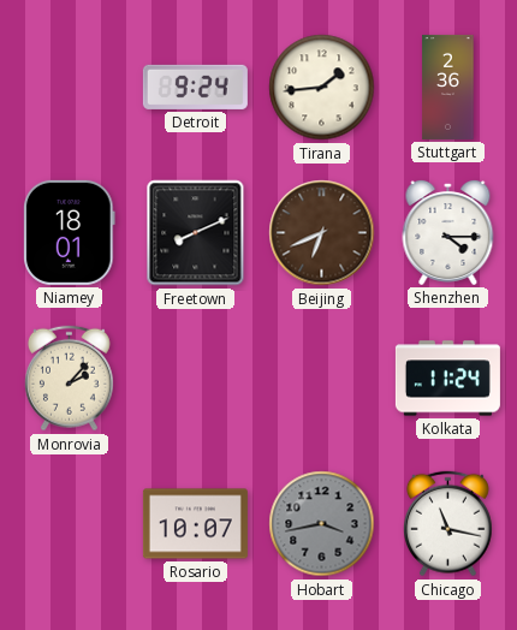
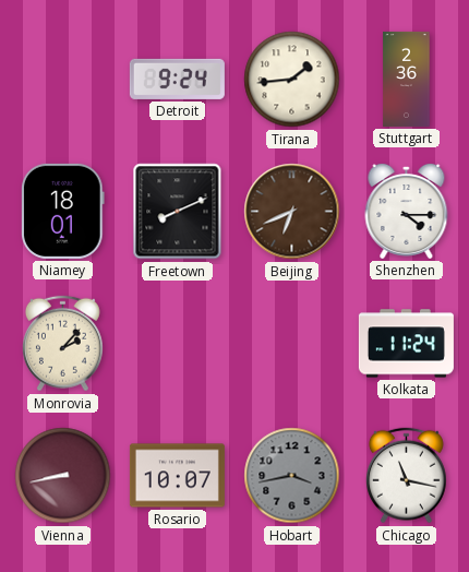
Vienna: none -> 8:43 (63, 476)
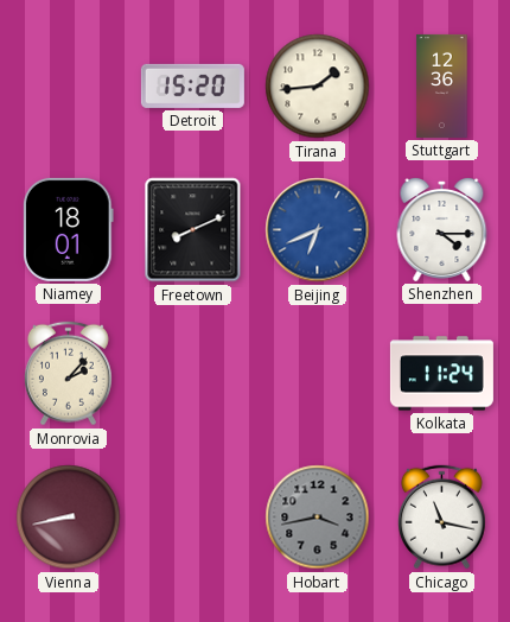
Detroit: 9:24 -> 15:20 (192, 85)
Stuttgart: 2:36 -> 12:36 (442, 85)
Beijing dial: brown -> blue (318, 230)
Rosario: 10:07 -> none (177, 476)
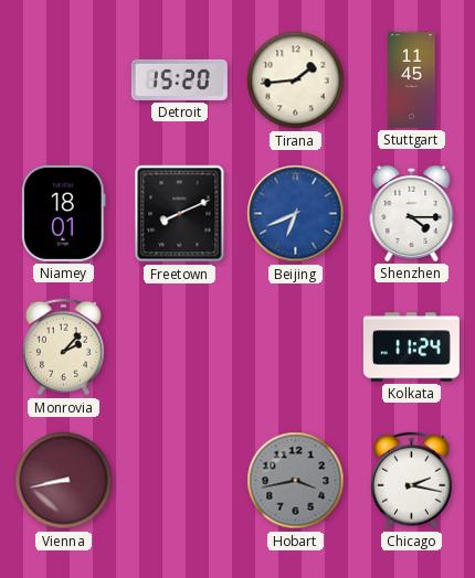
Stuttgart: 12:36 -> 11:45 (412, 79)
Chicago: 11:17 -> 2:17 (411, 481)
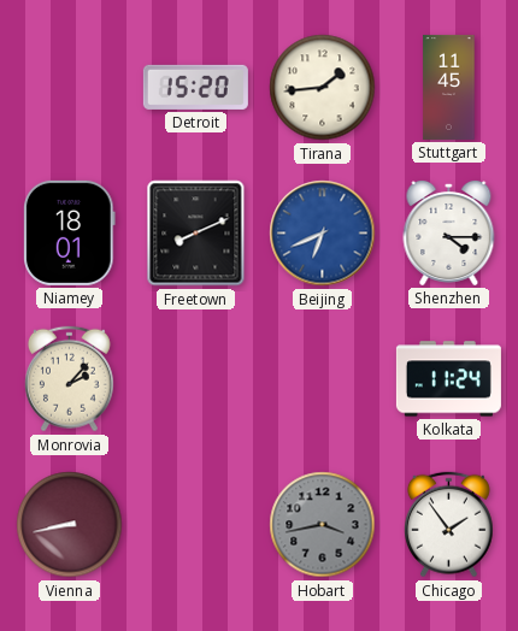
Chicago: 2:17 -> 1:54 (448, 525)
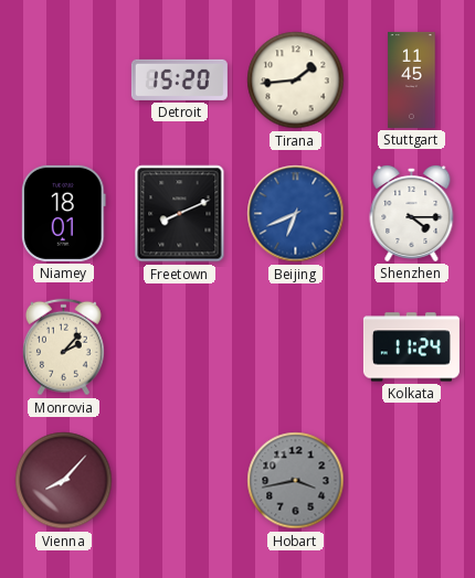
Vienna: 8:43 -> 8:07 (64, 481)
Chicago: 1:54 -> none (448, 525)
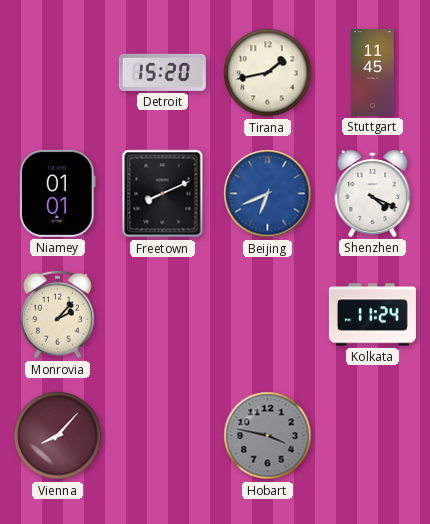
Tirana: 1:44 -> 1:43 (268, 73)
Niamey: 18:01 -> 01:01 (58, 193)
Shenzhen: 4:15 -> 4:19 (373, 193)
Hobart: 3:43 -> 3:47 (268, 436)
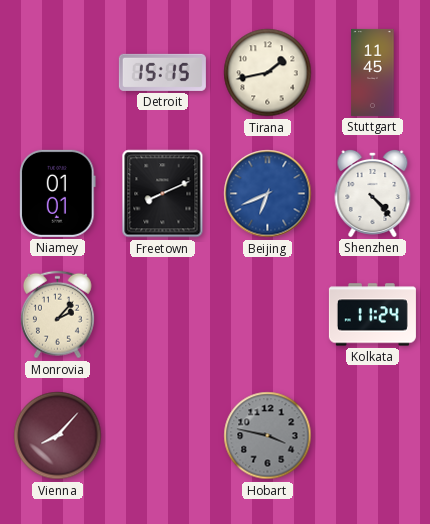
Detroit: 15:20 -> 15:15 (162, 72)
Shenzhen: 4:19 -> 4:23 (373, 193)
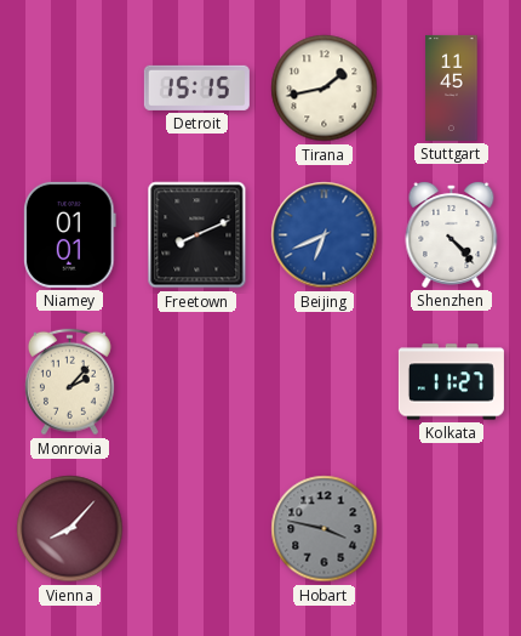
Kolkata: 11:24 -> 11:27 (451, 382)
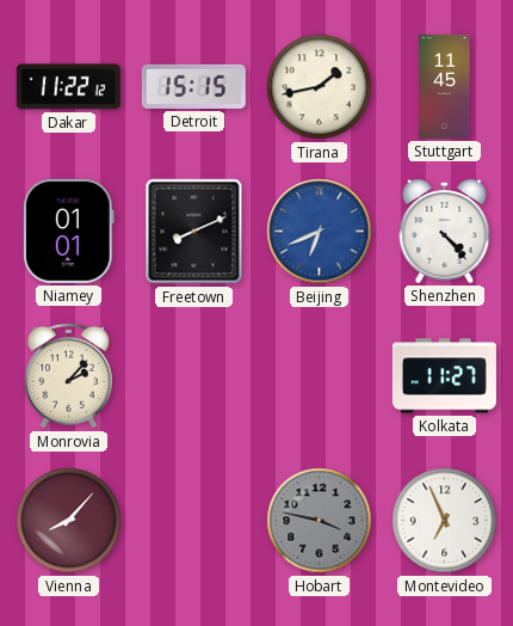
Dakar: none -> 11:22 (68, 87)
Montevideo: none -> 6:56 (445, 521)
